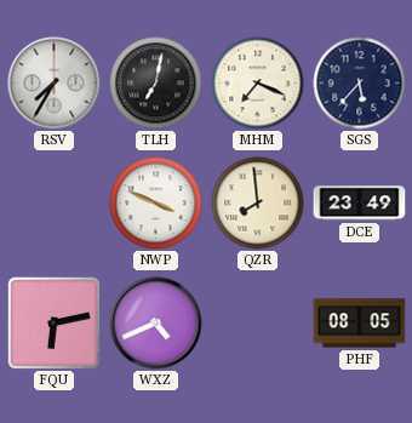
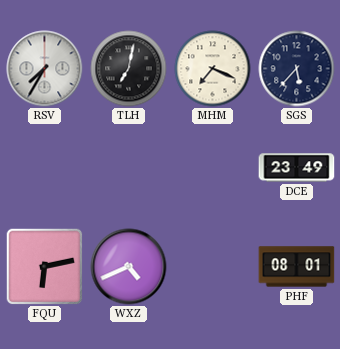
NWP: 3:49 -> none (156, 204)
QZR: 7:59 -> none (258, 204)
PHF: 08:05 -> 08:01 (297, 267)
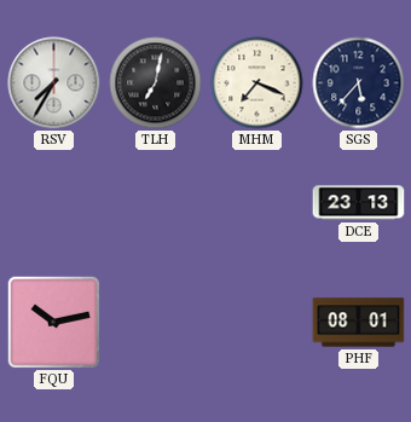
DCE: 23:49 -> 23:13 (359, 203)
FQU: 6:13 -> 10:13 (53, 322)
WXZ: 4:41 -> none (129, 267)
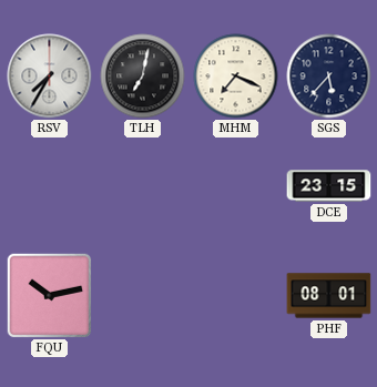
DCE: 23:13 -> 23:15 (329, 186)
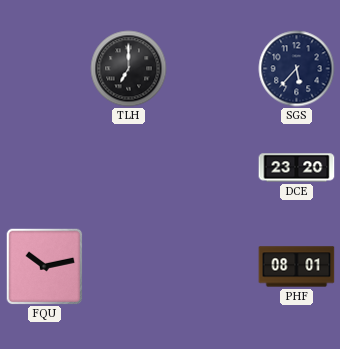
RSV: 7:35 -> none (50, 77)
TLH: 7:02 -> 7:00 (129, 69)
MHM: 7:19 -> none (236, 77)
DCE: 23:15 -> 23:20 (297, 168)
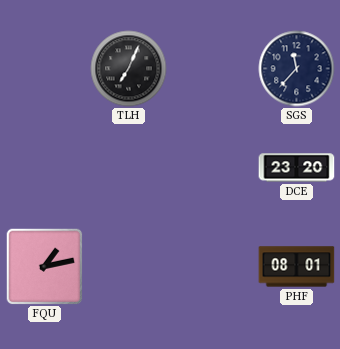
TLH: 7:00 -> 7:04 (129, 69)
SGS: 5:37 -> 11:37 (297, 69)
FQU: 10:13 -> 1:13 (44, 266)
